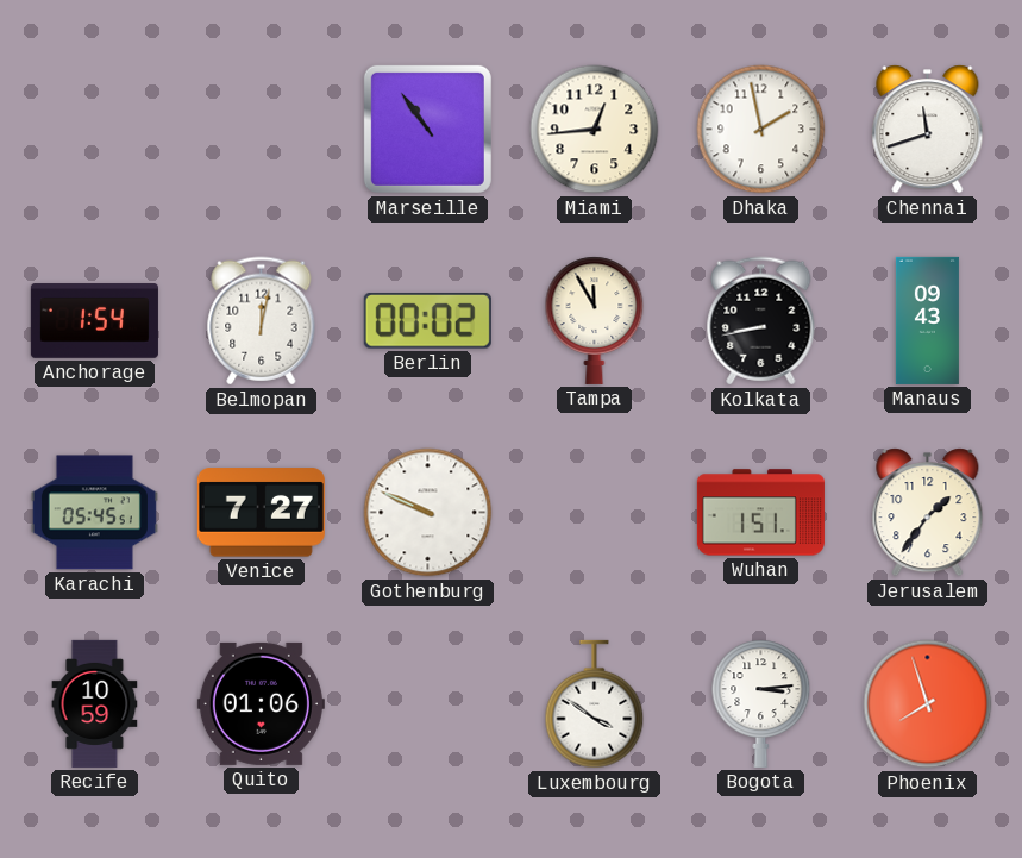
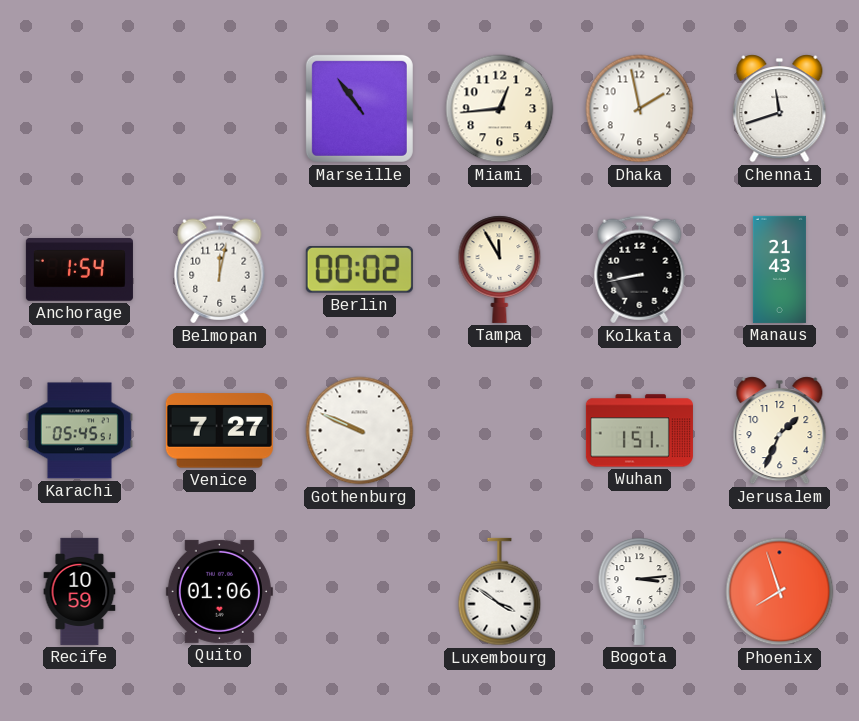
Manaus: 09:43 -> 21:43 (779, 269)
Jerusalem: 1:36 -> 1:34 (780, 431)
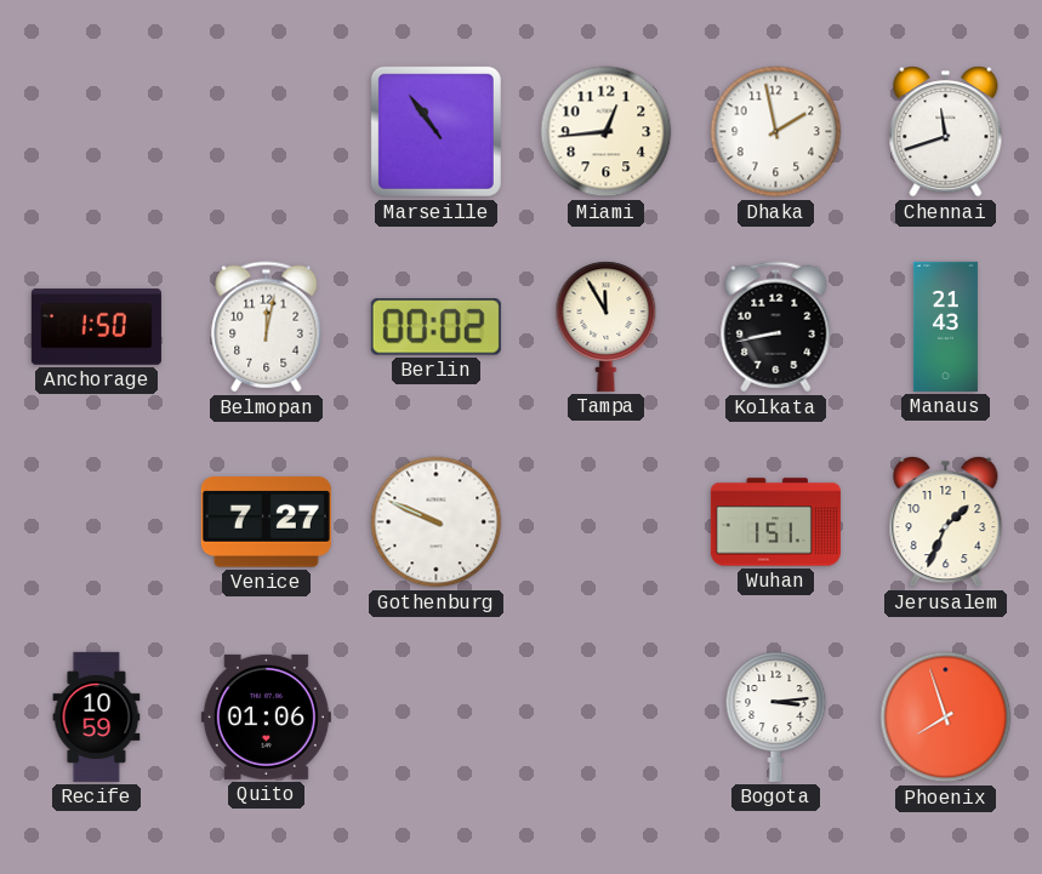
Anchorage: 1:54 -> 1:50 (96, 327)
Karachi: 05:45 -> none (79, 431)
Luxembourg: 3:51 -> none (500, 592)
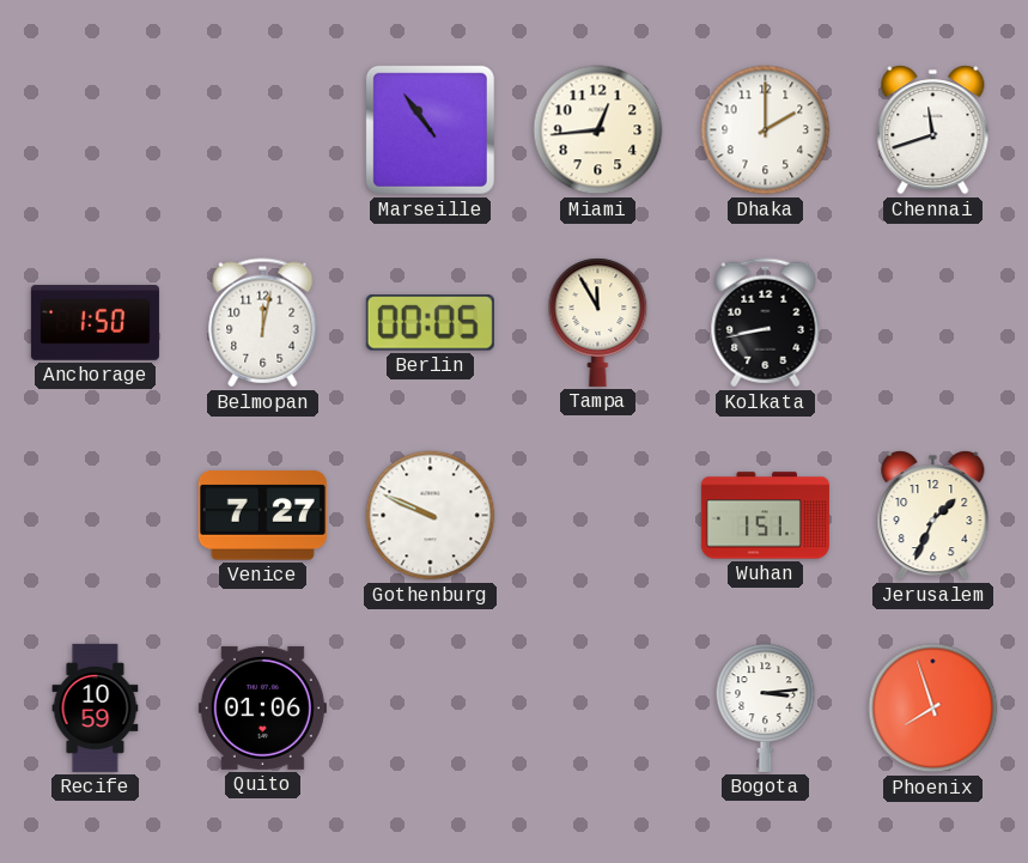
Dhaka: 1:58 -> 2:00 (766, 130)
Berlin: 00:02 -> 00:05 (430, 323)
Manaus: 21:43 -> none (945, 326)
